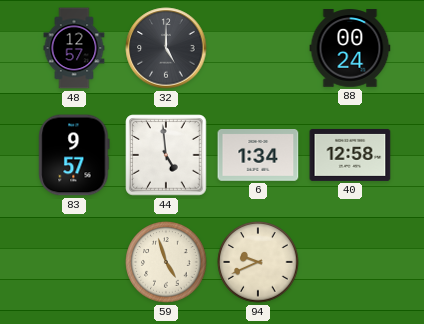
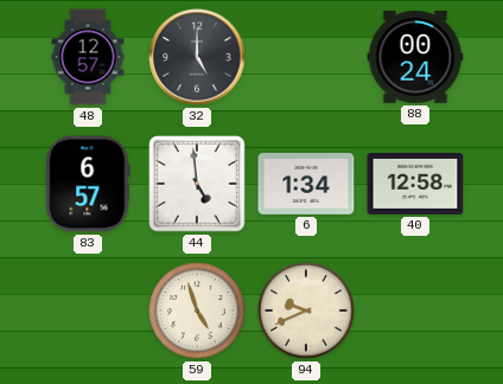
83: 9:57 -> 6:57 (88, 184)
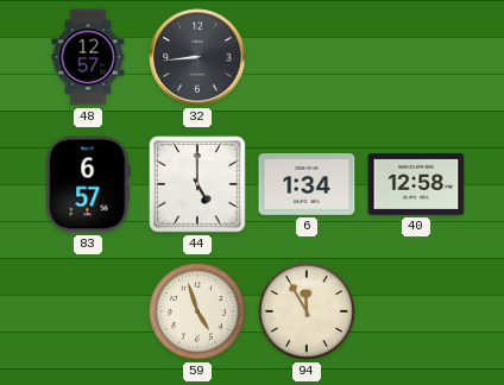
32: 5:00 -> 8:44 (197, 57)
88: 00:24 -> none (415, 57)
44: 4:59 -> 5:00 (197, 184)
94: 9:41 -> 11:55 (307, 311)
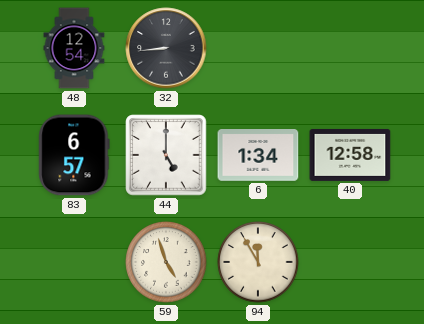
48: 12:57 -> 12:54 (74, 48)
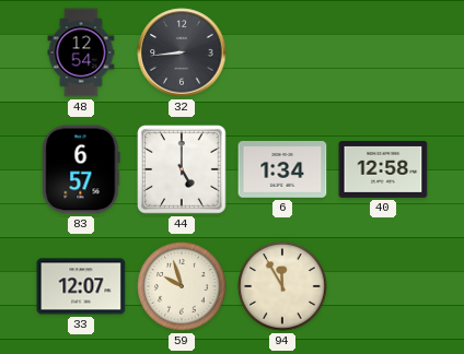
33: none -> 12:07 (81, 286)
59: 4:57 -> 9:57 (182, 286)
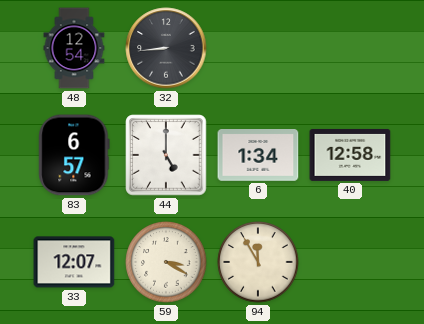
59: 9:57 -> 3:20 (166, 262)
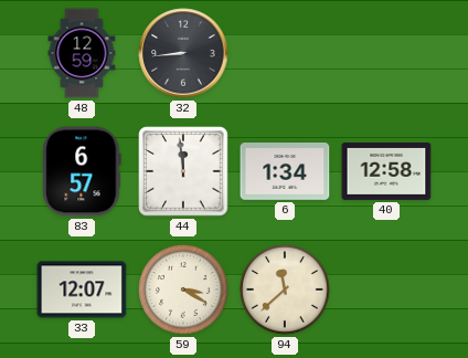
48: 12:54 -> 12:59 (82, 53)
44: 5:00 -> 11:59 (183, 171)
94: 11:55 -> 11:38 (285, 289)
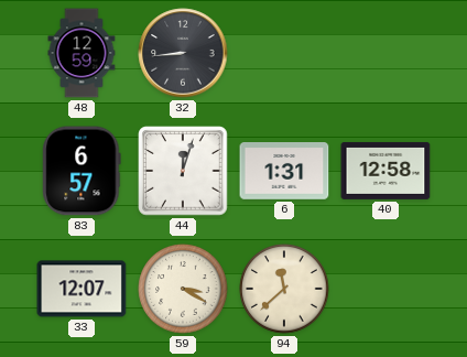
44: 11:59 -> 12:03 (183, 171)
6: 1:34 -> 1:31 (284, 172)
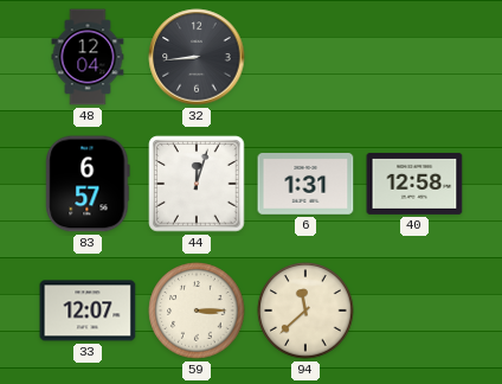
48: 12:59 -> 12:04 (88, 57)
59: 3:20 -> 3:15 (197, 311)
